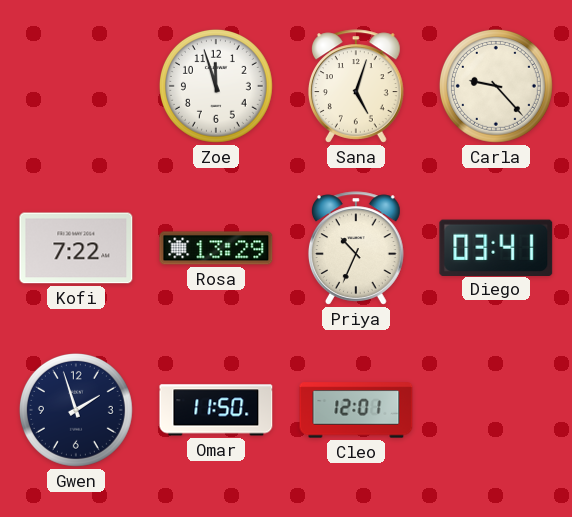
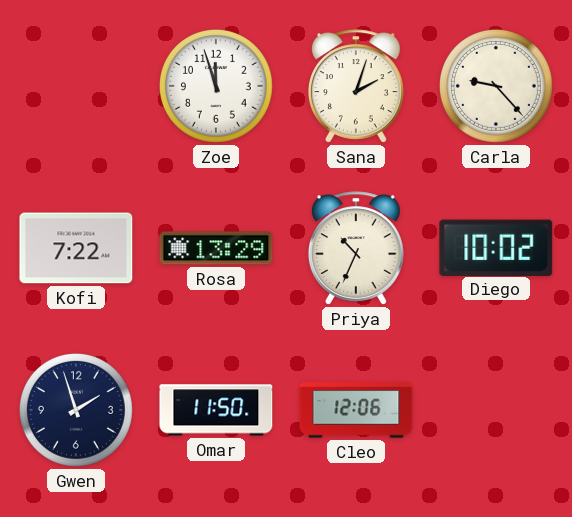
Sana: 5:03 -> 2:03 (356, 86)
Diego: 03:41 -> 10:02 (496, 247)
Cleo: 12:01 -> 12:06 (356, 410)
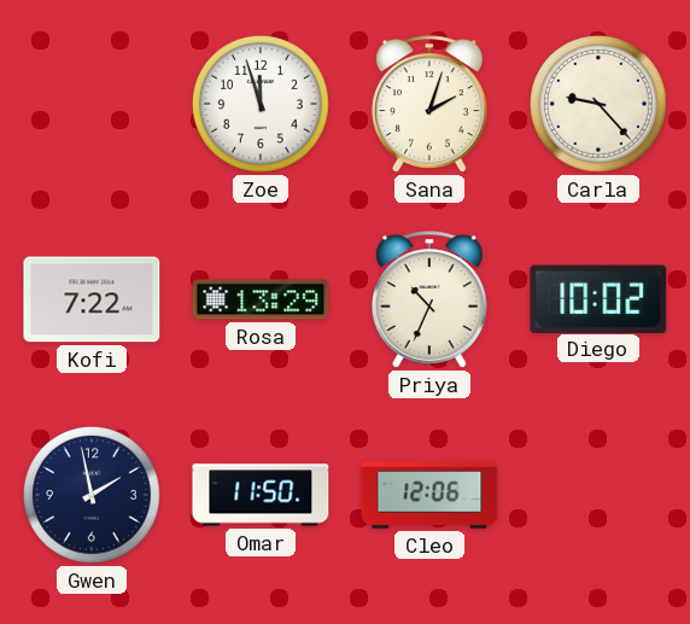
Gwen: 1:57 -> 1:58 (92, 495)
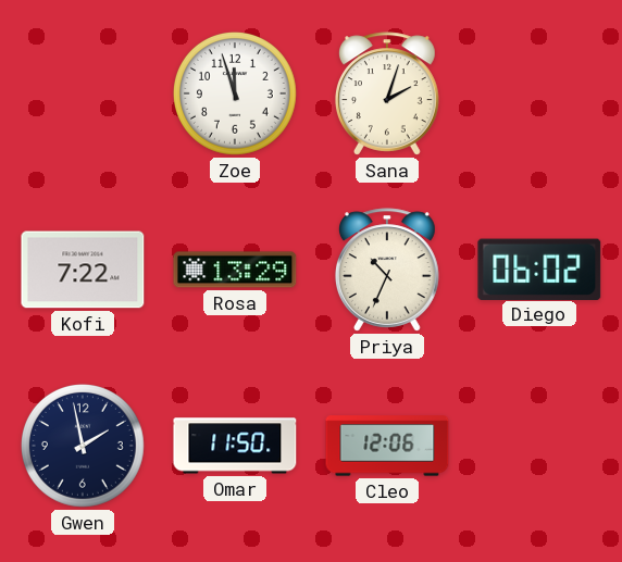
Carla: 9:23 -> none (598, 104)
Diego: 10:02 -> 06:02 (539, 268)
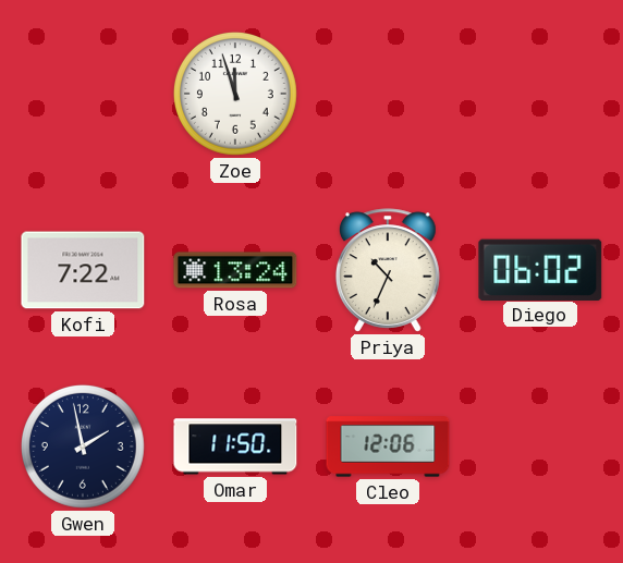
Sana: 2:03 -> none (387, 93)
Rosa: 13:29 -> 13:24 (235, 270)
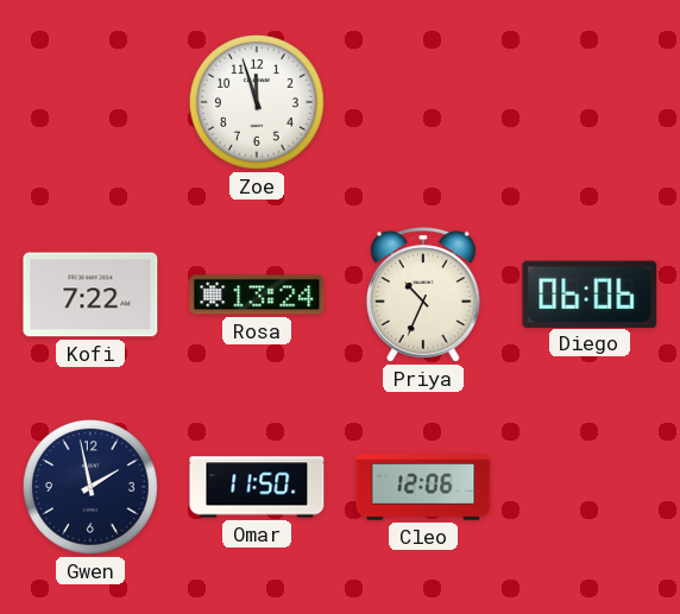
Diego: 06:02 -> 06:06 (590, 293)
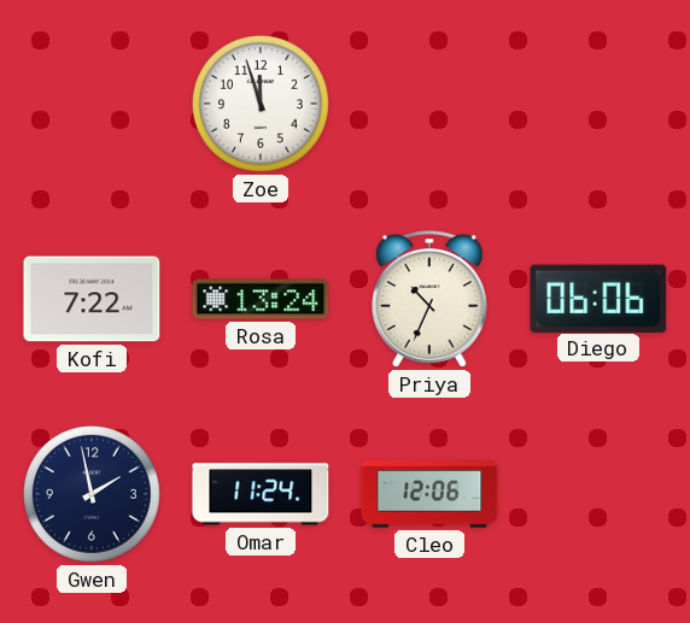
Omar: 11:50 -> 11:24 (261, 494)
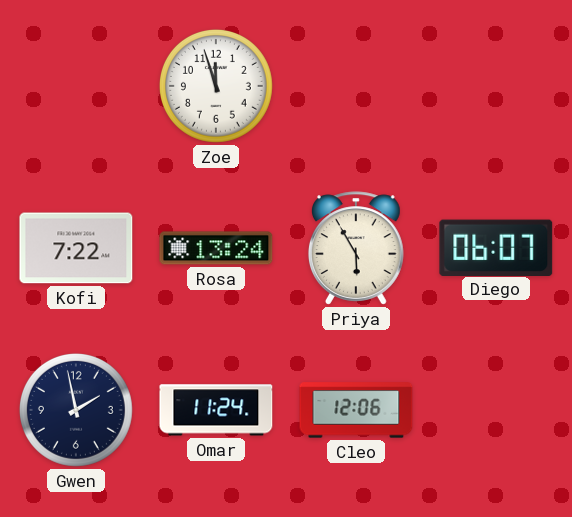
Priya: 10:34 -> 5:55 (356, 248)
Diego: 06:06 -> 06:07 (496, 247)
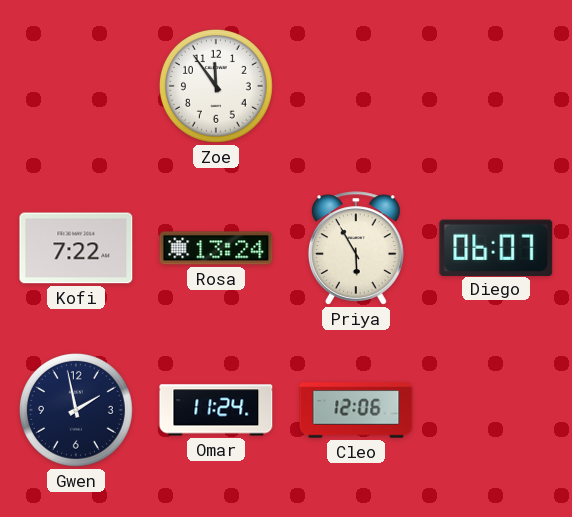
Zoe: 11:57 -> 11:54 (216, 86)
